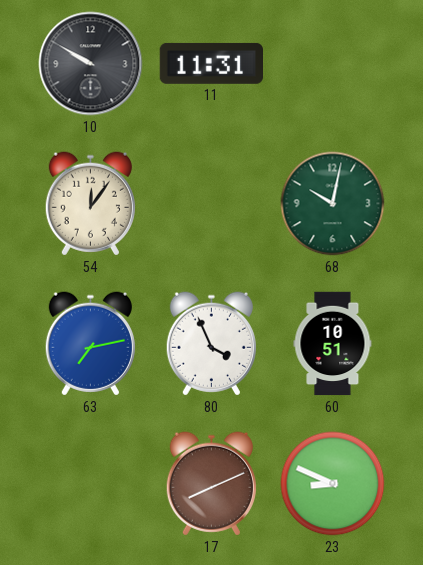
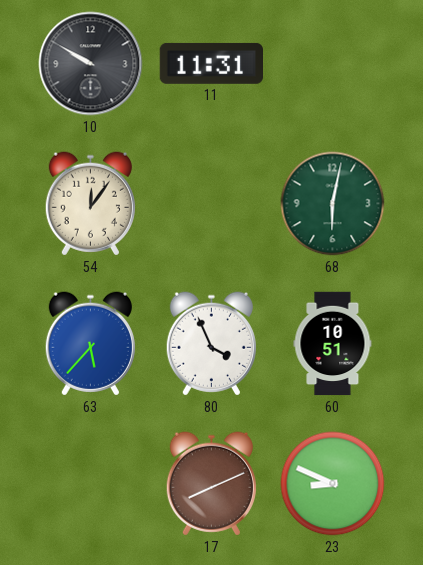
68: 10:02 -> 6:02 (333, 204)
63: 7:13 -> 5:37 (90, 344)
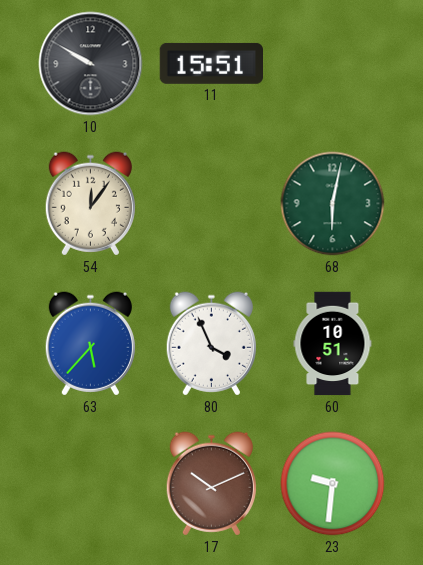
11: 11:31 -> 15:51 (211, 63)
17: 8:11 -> 10:11 (211, 484)
23: 8:49 -> 9:31 (333, 484)
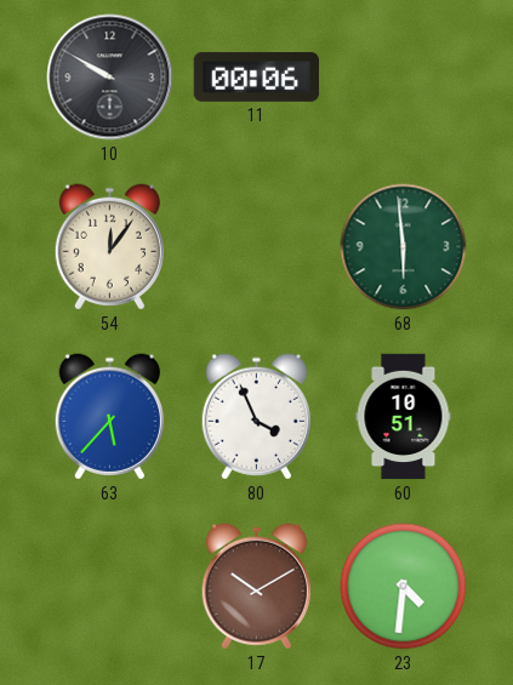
11: 15:51 -> 00:06 (256, 76)
68: 6:02 -> 5:59 (404, 247)
17: 10:11 -> 10:10 (256, 587)
23: 9:31 -> 4:31 (404, 587)
